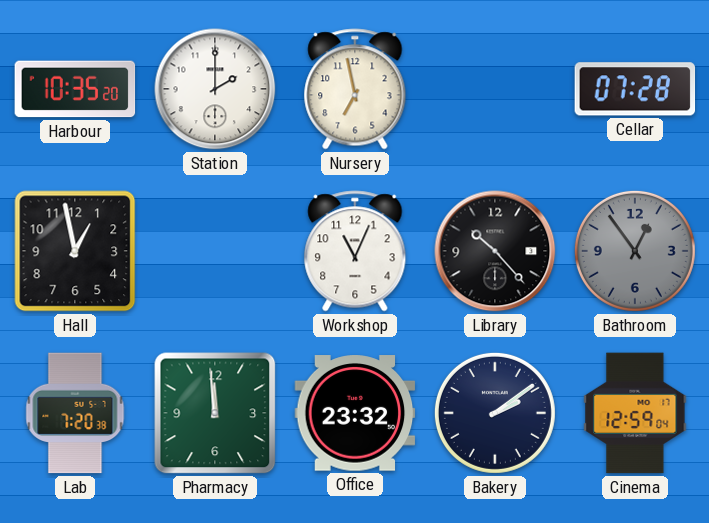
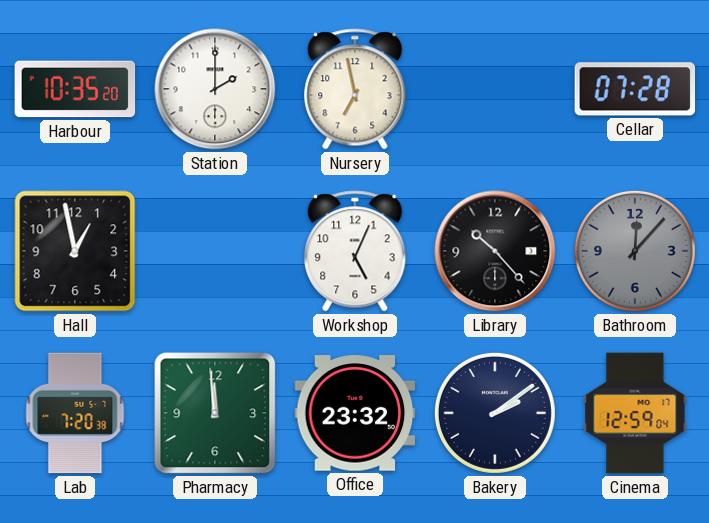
Workshop: 11:04 -> 5:04 (355, 251)
Bathroom: 12:54 -> 12:07 (635, 251)
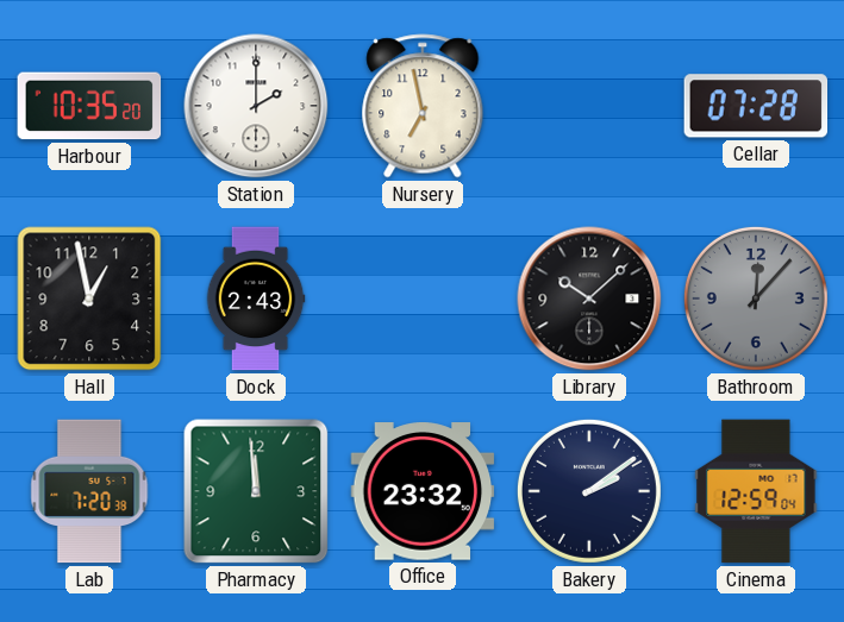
Dock: none -> 2:43 (256, 299)
Workshop: 5:04 -> none (355, 251)
Library: 10:23 -> 10:08 (589, 299)
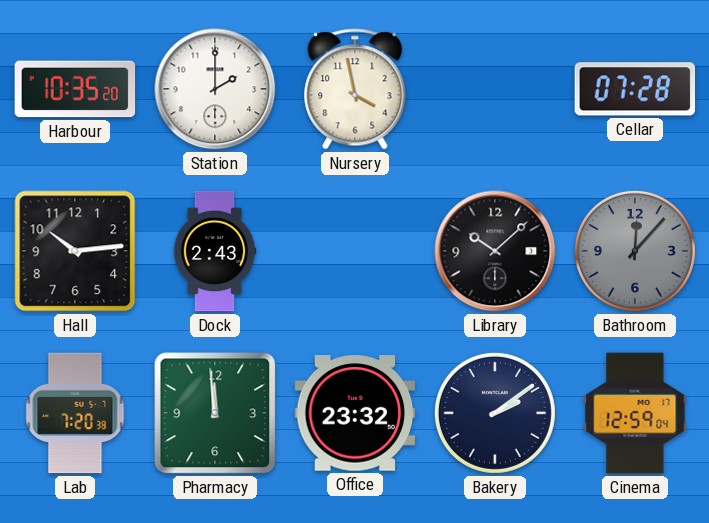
Nursery: 6:58 -> 3:58 (355, 89)
Hall: 12:58 -> 10:14 (75, 251)
